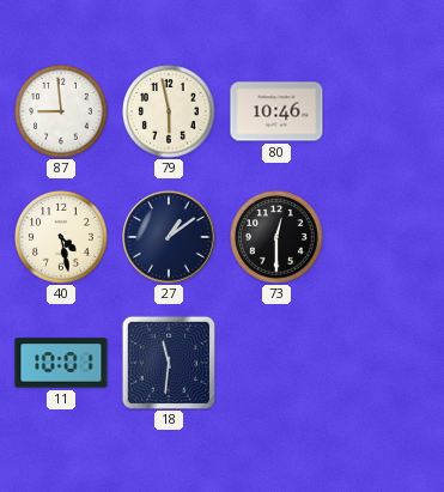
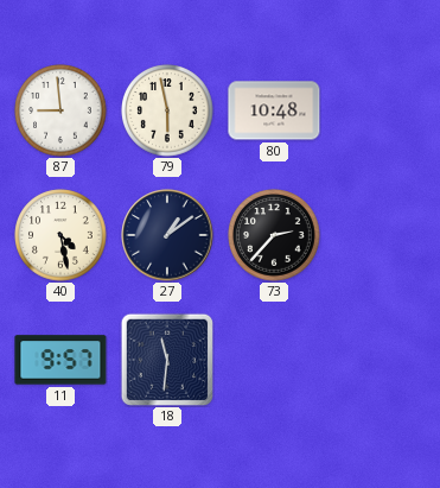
80: 10:46 -> 10:48 (274, 110)
73: 12:30 -> 2:37 (274, 235)
11: 10:01 -> 9:57 (60, 360)
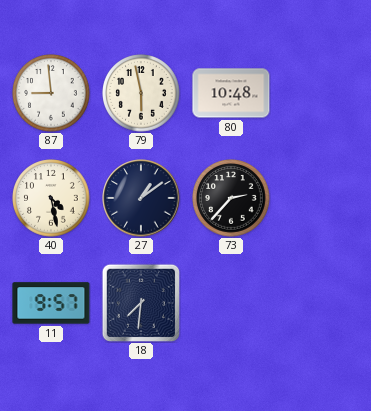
18: 11:31 -> 7:31 (140, 302)
